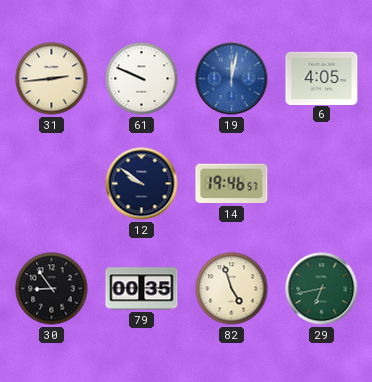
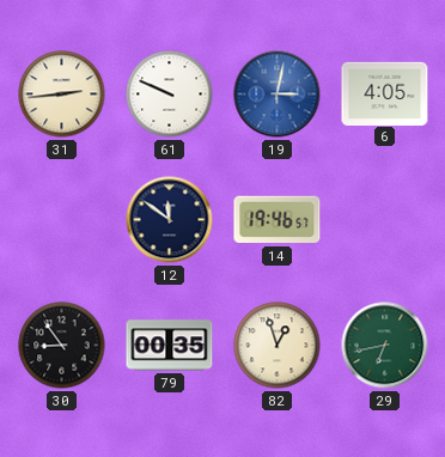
19: 12:02 -> 3:02 (278, 95)
12: 9:51 -> 11:51 (170, 220)
82: 4:57 -> 12:57 (278, 346)
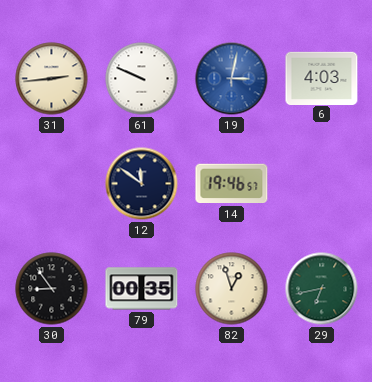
6: 4:05 -> 4:03 (322, 78)
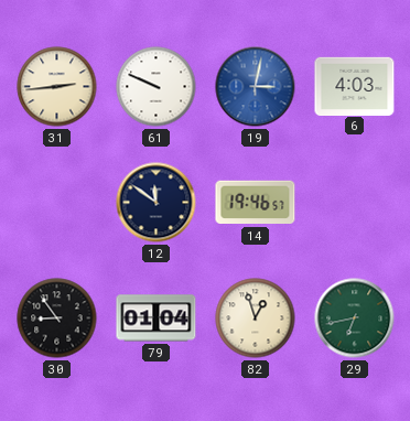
79: 00:35 -> 01:04 (157, 319)
